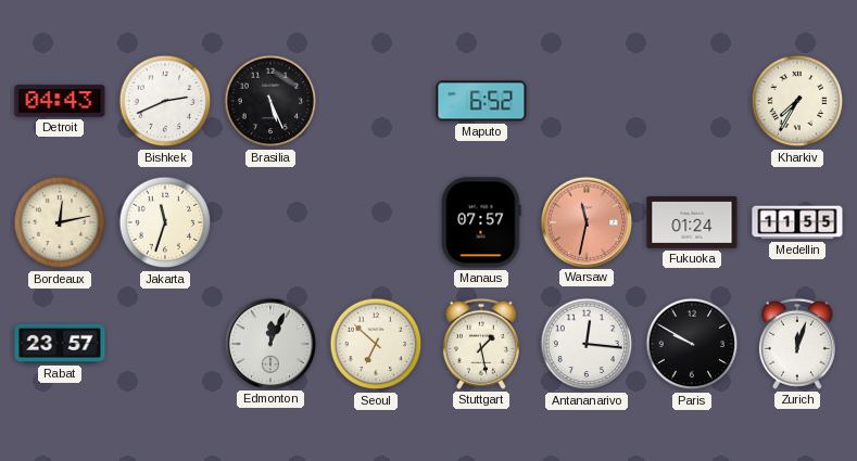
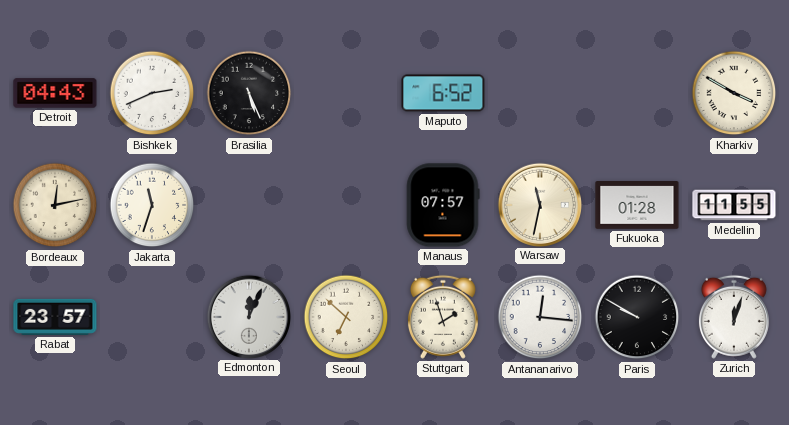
Kharkiv: 7:35 -> 3:50 (734, 93)
Warsaw dial: salmon -> cream (539, 204)
Fukuoka: 01:24 -> 01:28 (637, 205)
Stuttgart: 1:28 -> 1:57 (443, 317)
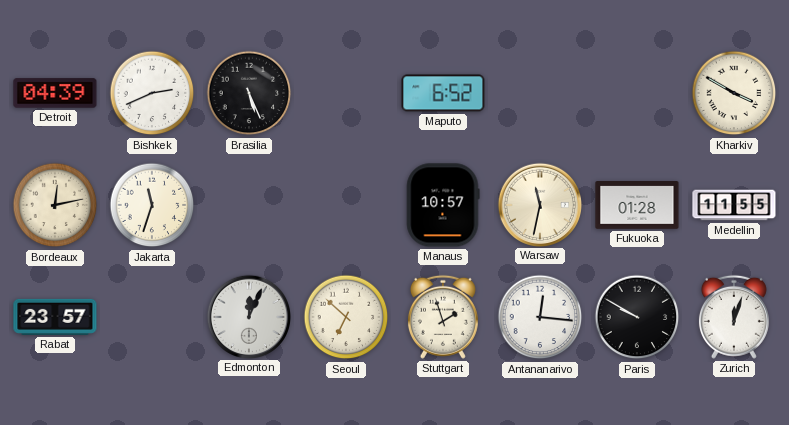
Detroit: 04:43 -> 04:39 (55, 93)
Manaus: 07:57 -> 10:57 (443, 205)
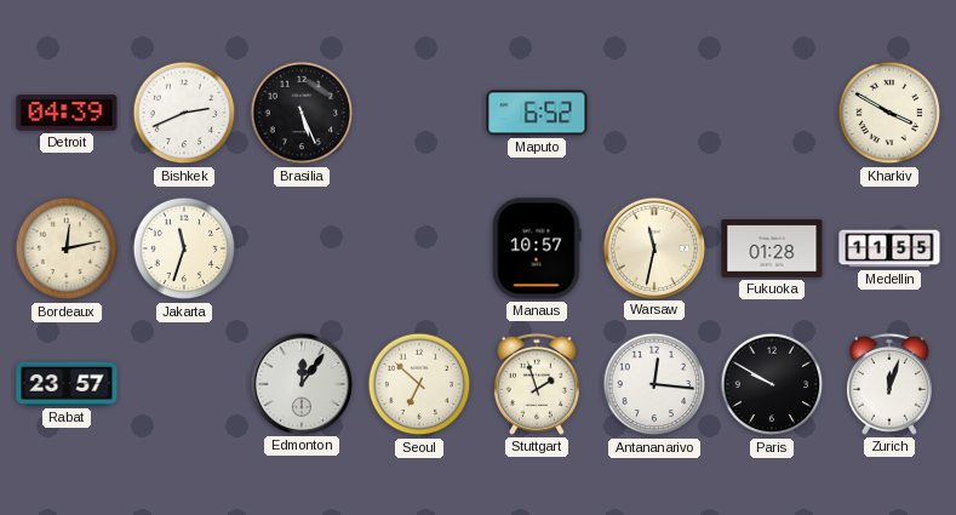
Edmonton: 12:04 -> 12:06 (300, 383)
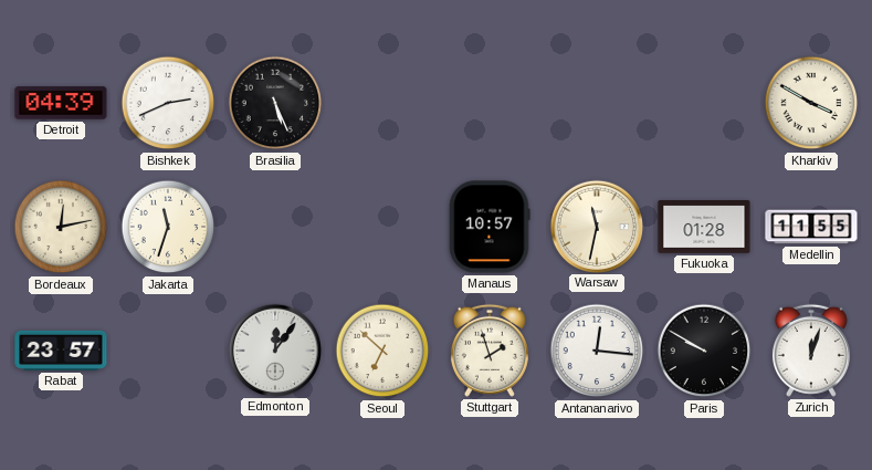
Maputo: 6:52 -> none (537, 113)
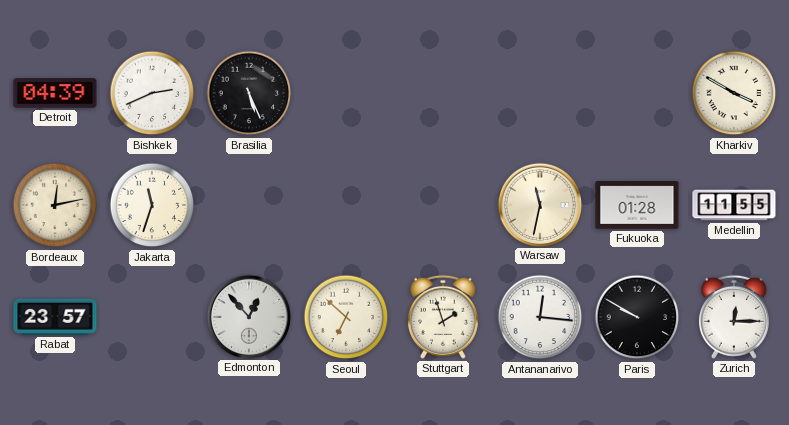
Manaus: 10:57 -> none (490, 227)
Edmonton: 12:06 -> 12:53 (248, 316)
Zurich: 12:03 -> 12:15 (734, 317)
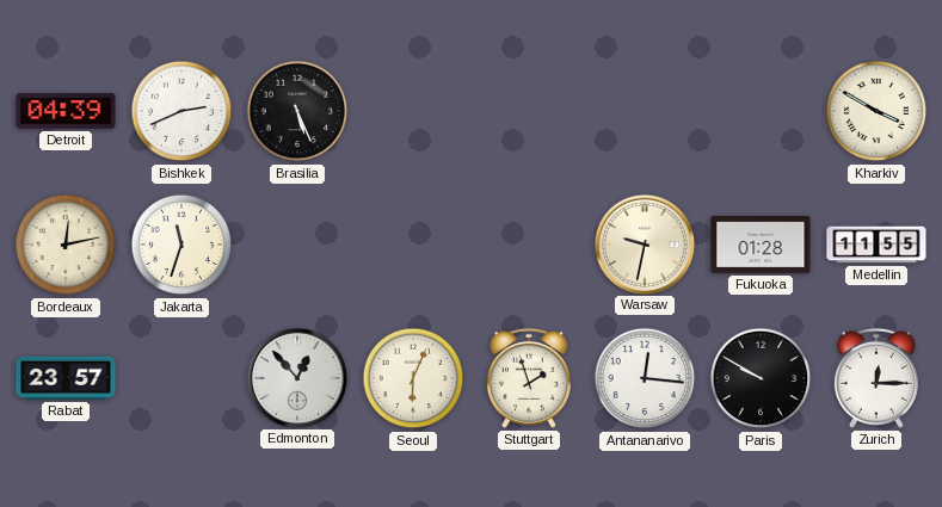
Warsaw: 11:32 -> 9:32 (644, 243)
Seoul: 6:52 -> 6:04 (413, 378)
